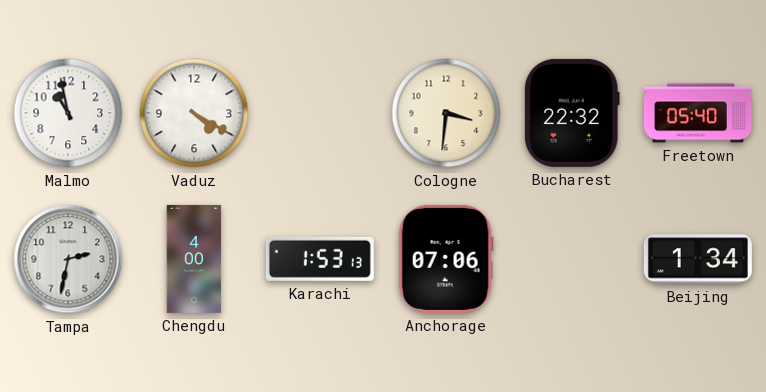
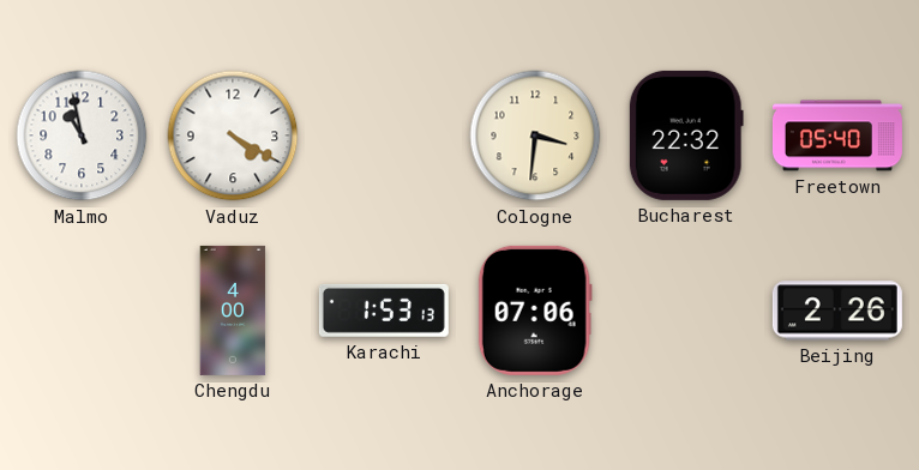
Tampa: 2:32 -> none (68, 259)
Beijing: 1:34 -> 2:26 (837, 311)
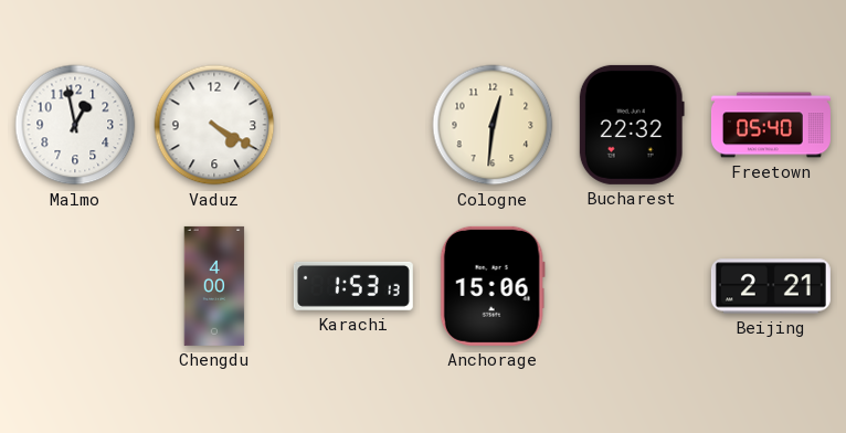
Malmo: 10:58 -> 12:58 (75, 125)
Cologne: 3:31 -> 12:31 (493, 125)
Anchorage: 07:06 -> 15:06 (493, 286)
Beijing: 2:26 -> 2:21 (771, 286)
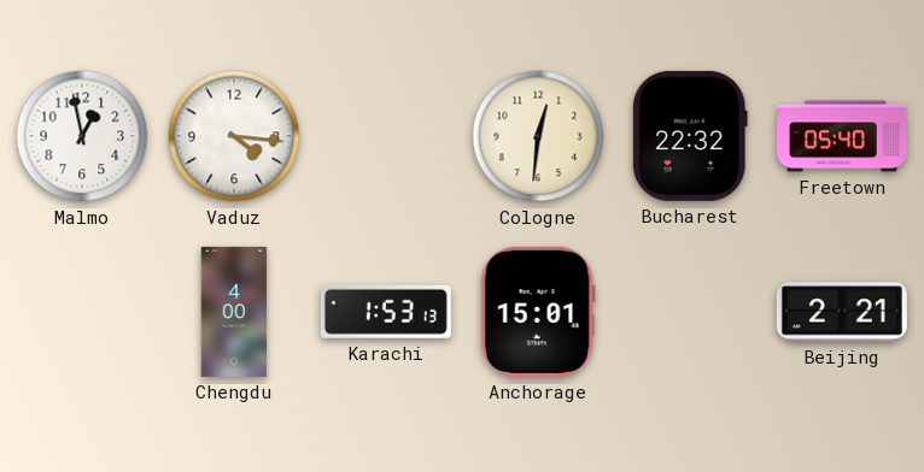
Vaduz: 4:20 -> 4:16 (234, 136)
Anchorage: 15:06 -> 15:01 (538, 312)
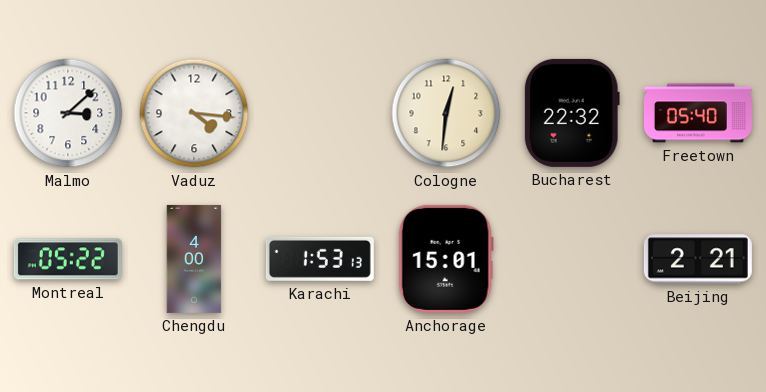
Malmo: 12:58 -> 3:08 (68, 113)
Montreal: none -> 05:22 (68, 259)
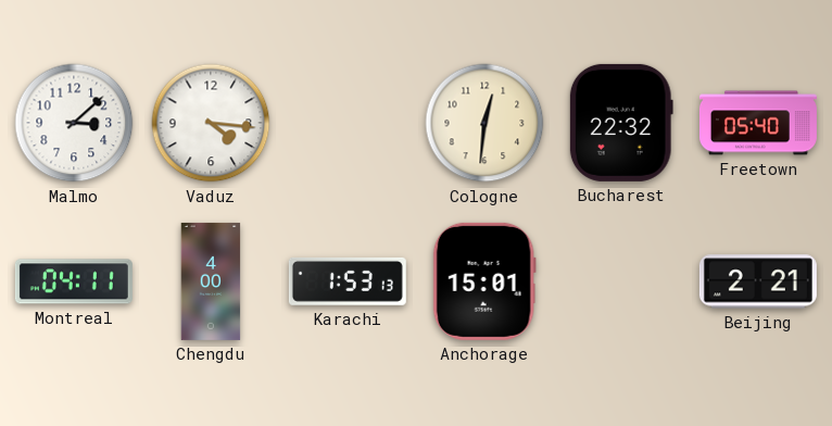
Montreal: 05:22 -> 04:11 (74, 281)
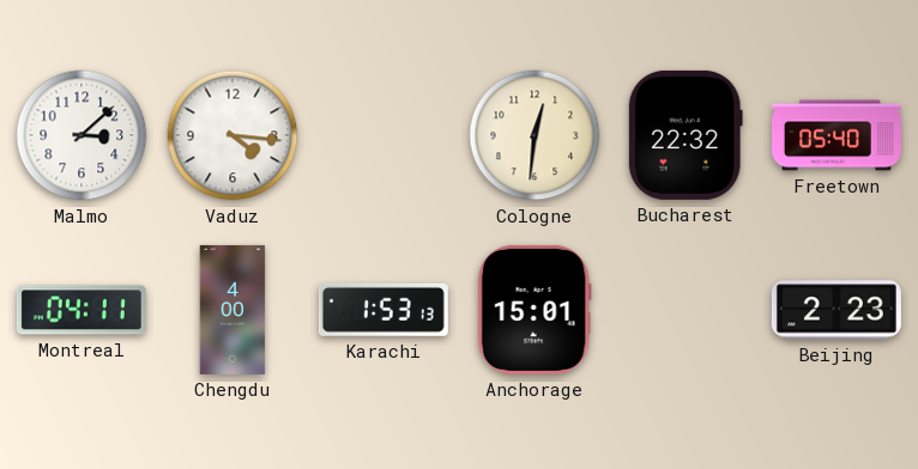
Beijing: 2:21 -> 2:23 (837, 310)
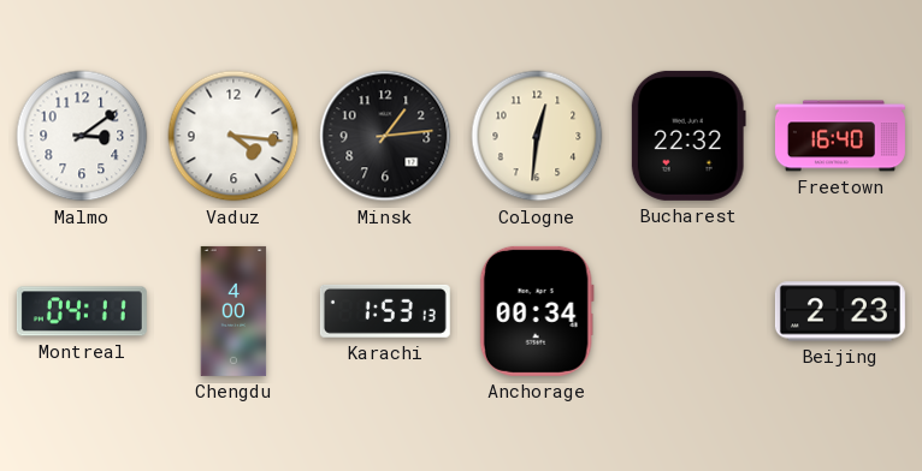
Malmo: 3:08 -> 3:09 (82, 136)
Minsk: none -> 1:14 (385, 136)
Freetown: 05:40 -> 16:40 (840, 136)
Anchorage: 15:01 -> 00:34 (537, 311)
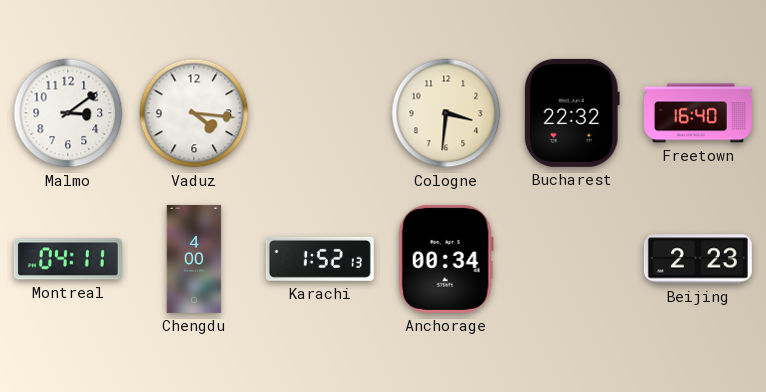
Minsk: 1:14 -> none (385, 136)
Cologne: 12:31 -> 3:31 (446, 113)
Karachi: 1:53 -> 1:52 (320, 259)
